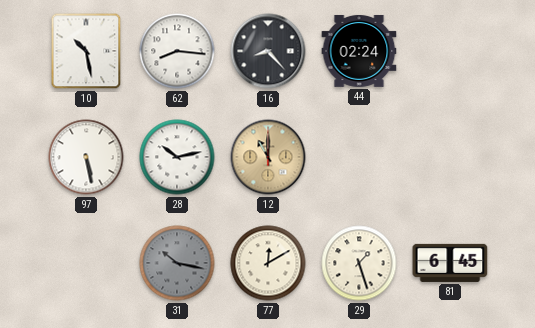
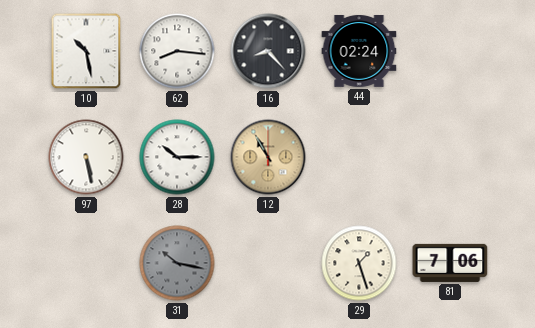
28: 10:13 -> 10:15 (177, 157)
12: 11:00 -> 10:55 (268, 157)
77: 12:10 -> none (268, 263)
81: 6:45 -> 7:06 (450, 263)
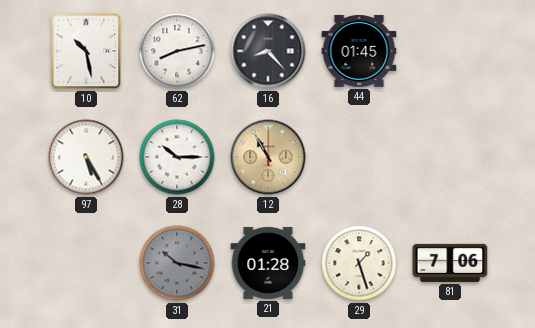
62: 8:16 -> 8:13 (177, 51)
44: 02:24 -> 01:45 (359, 51)
97: 5:28 -> 5:25 (86, 157)
21: none -> 01:28 (268, 263)
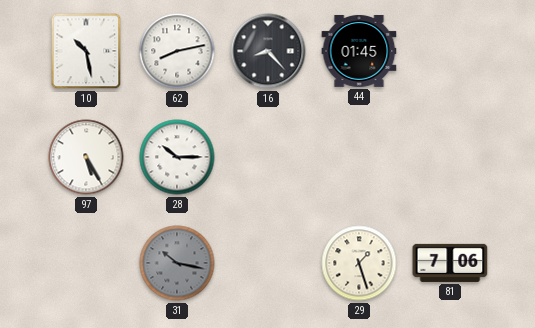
12: 10:55 -> none (268, 157)
21: 01:28 -> none (268, 263)
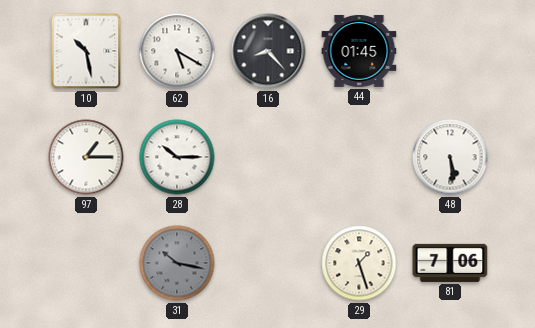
62: 8:13 -> 5:20 (177, 51)
97: 5:25 -> 1:15 (86, 157)
48: none -> 5:29 (450, 157)
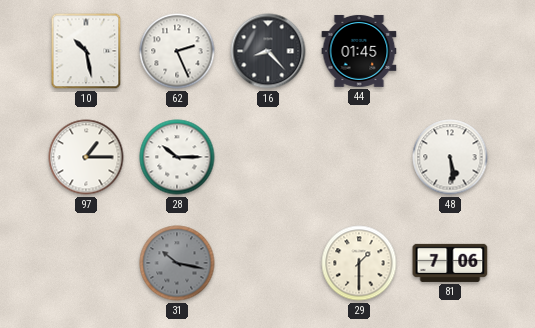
62: 5:20 -> 2:26 (177, 51)
29: 1:27 -> 1:30 (359, 263)
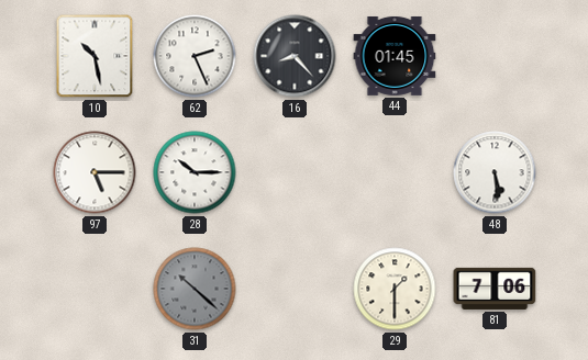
97: 1:15 -> 5:15 (95, 172)
31: 10:17 -> 10:22 (195, 289)
